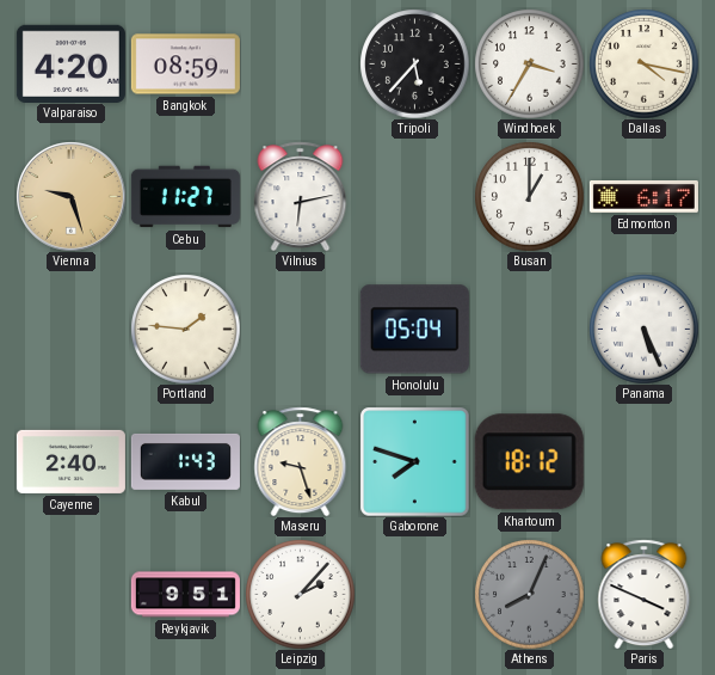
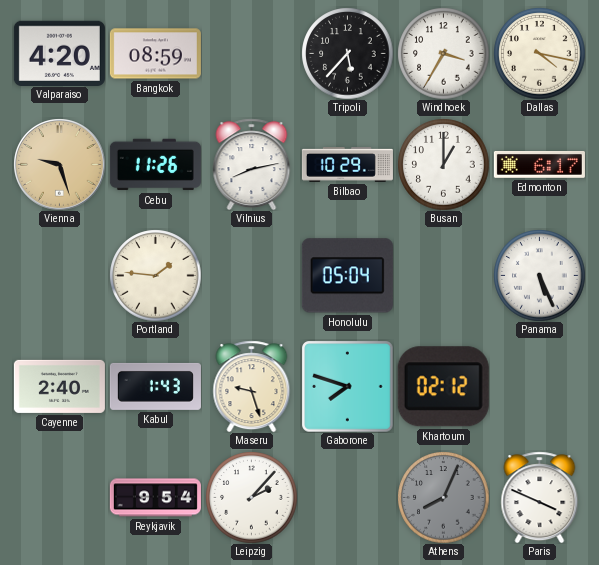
Cebu: 11:27 -> 11:26 (155, 165)
Vilnius: 6:13 -> 8:13 (252, 164)
Bilbao: none -> 10:29 (347, 165)
Khartoum: 18:12 -> 02:12 (443, 387)
Reykjavik: 9:51 -> 9:54 (155, 498)
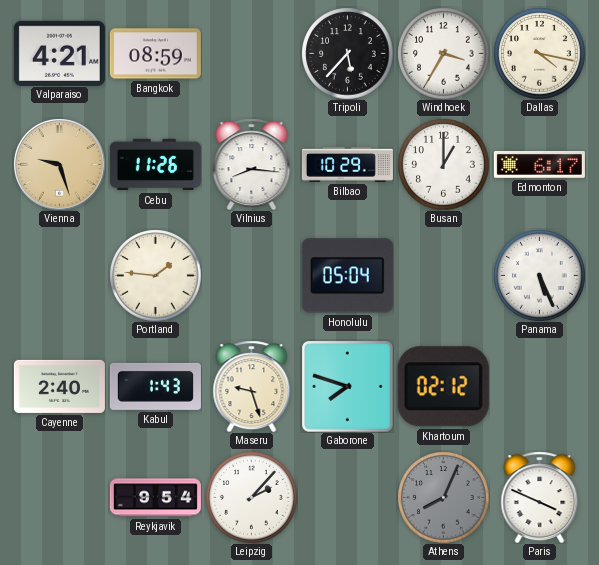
Valparaiso: 4:20 -> 4:21 (59, 53)
Vilnius: 8:13 -> 8:16 (252, 164)
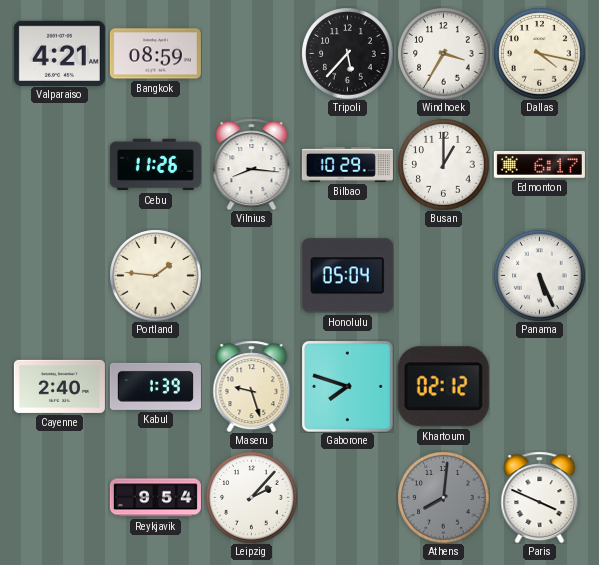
Vienna: 9:27 -> none (59, 164)
Kabul: 1:43 -> 1:39 (155, 386)
Athens: 8:04 -> 8:01 (443, 497)
